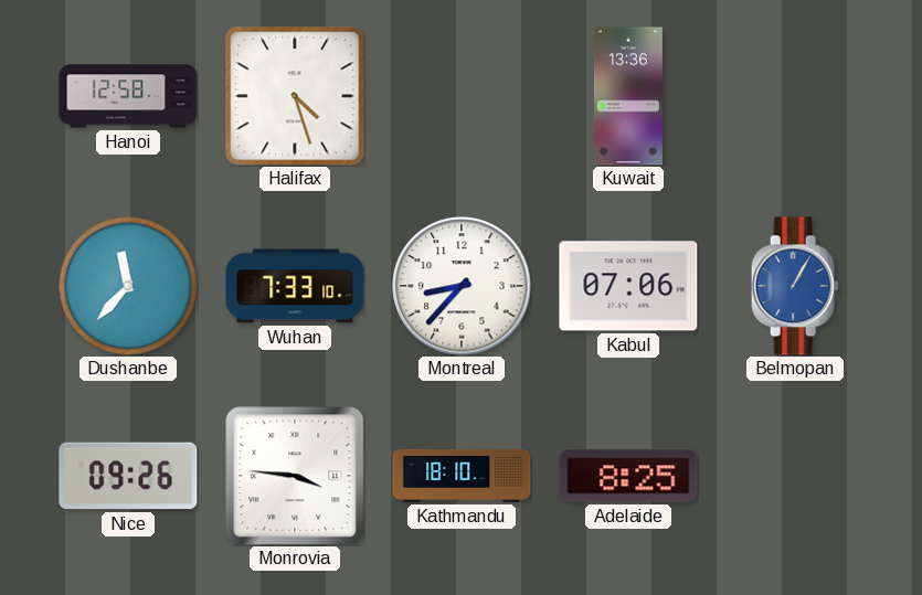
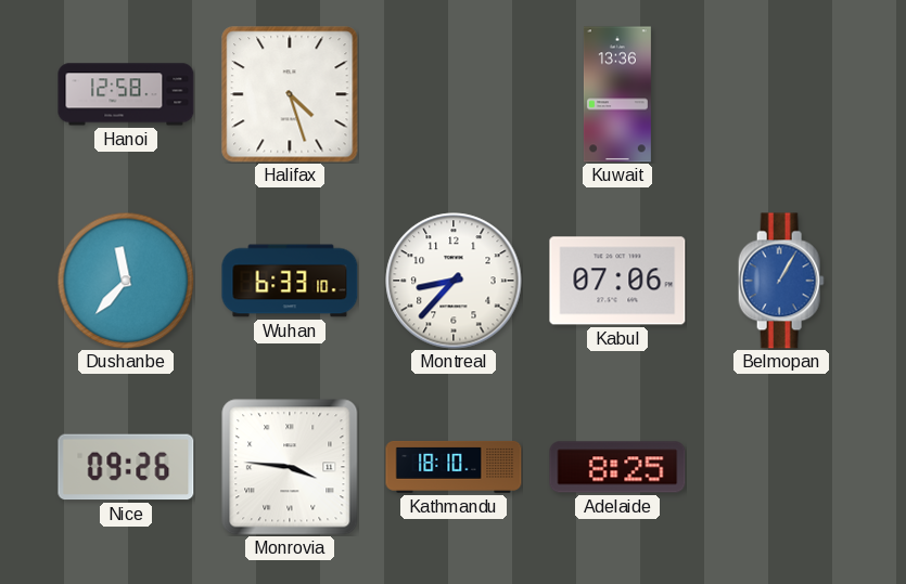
Wuhan: 7:33 -> 6:33 (290, 281)
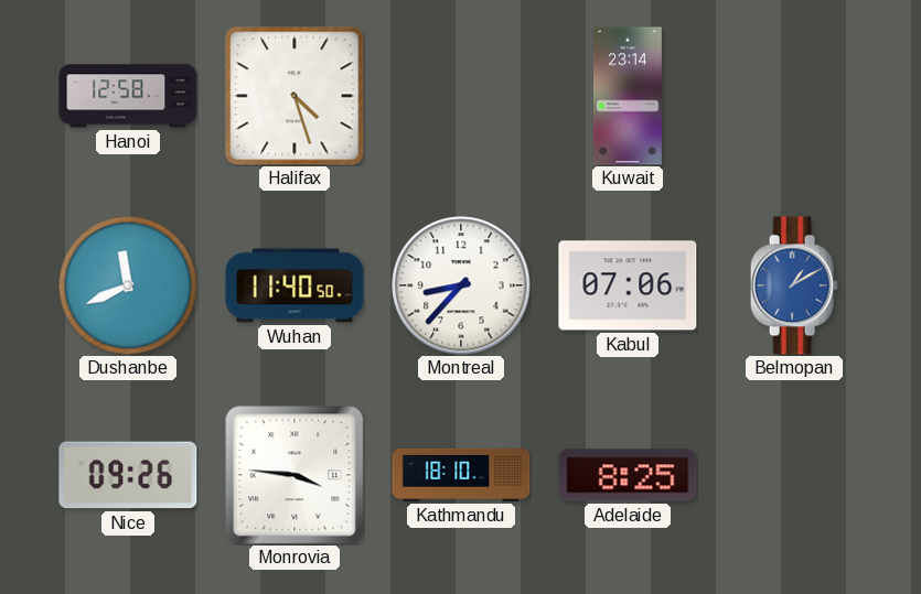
Kuwait: 13:36 -> 23:14 (628, 96)
Dushanbe: 11:37 -> 11:41 (128, 285)
Wuhan: 6:33 -> 11:40 (294, 285)
Belmopan: 1:05 -> 1:10 (794, 285)
